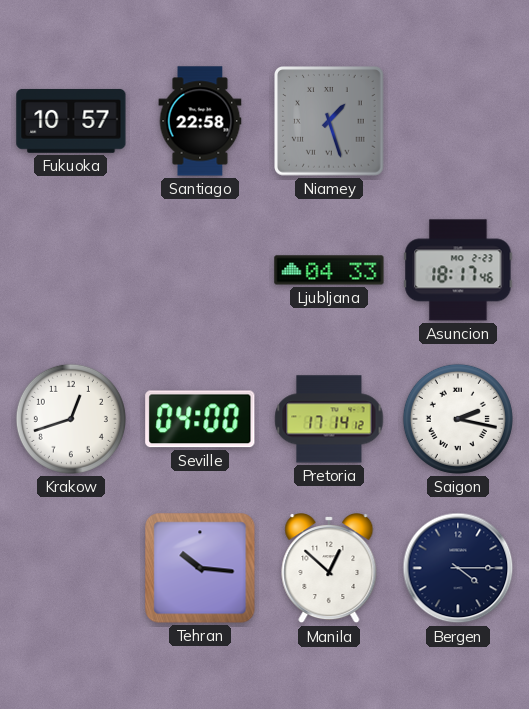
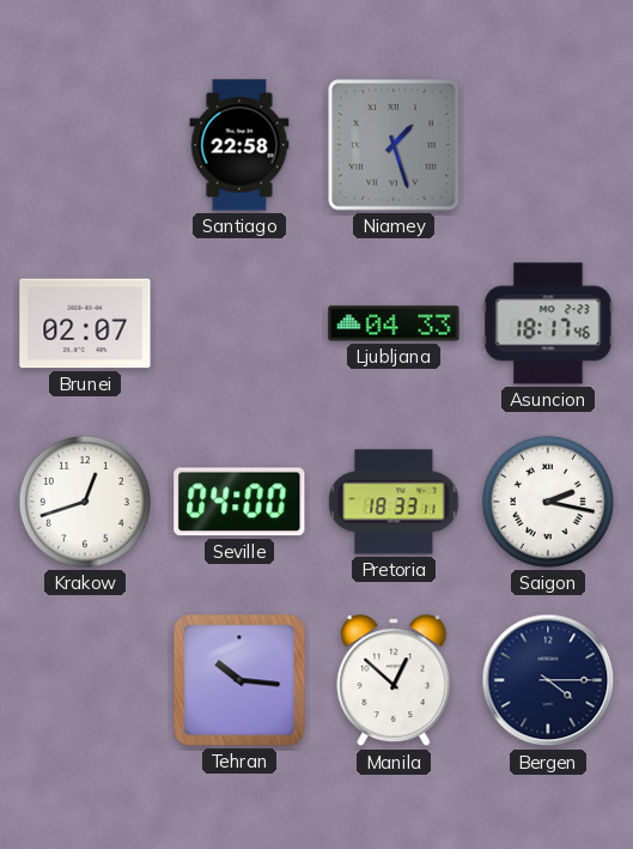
Fukuoka: 10:57 -> none (71, 121)
Brunei: none -> 02:07 (85, 323)
Pretoria: 17:14 -> 18:33 (394, 502)
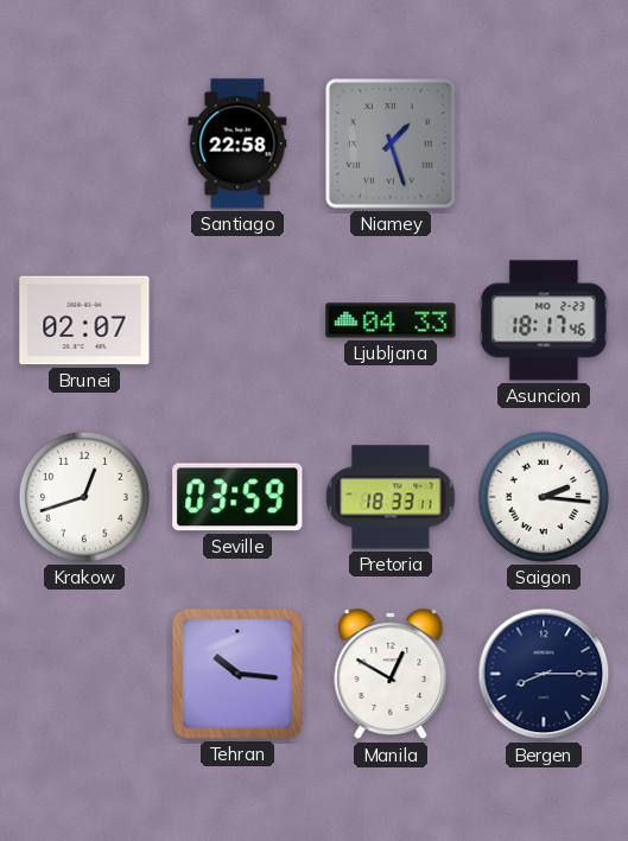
Seville: 04:00 -> 03:59 (237, 497)
Saigon: 2:17 -> 2:16 (544, 497)
Manila: 12:52 -> 12:50 (391, 675)
Bergen: 4:15 -> 8:15 (544, 674)
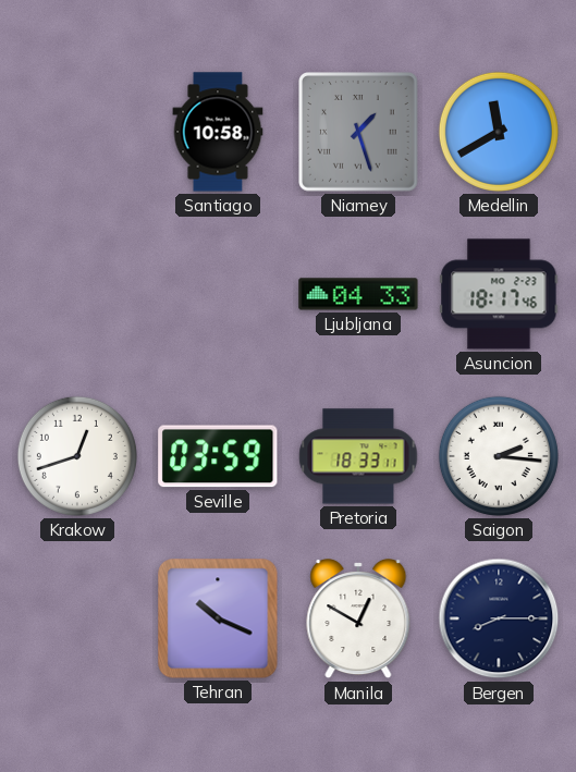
Santiago: 22:58 -> 10:58 (218, 132)
Medellin: none -> 11:40 (499, 132)
Brunei: 02:07 -> none (84, 320)
Tehran: 10:16 -> 10:19 (218, 618)
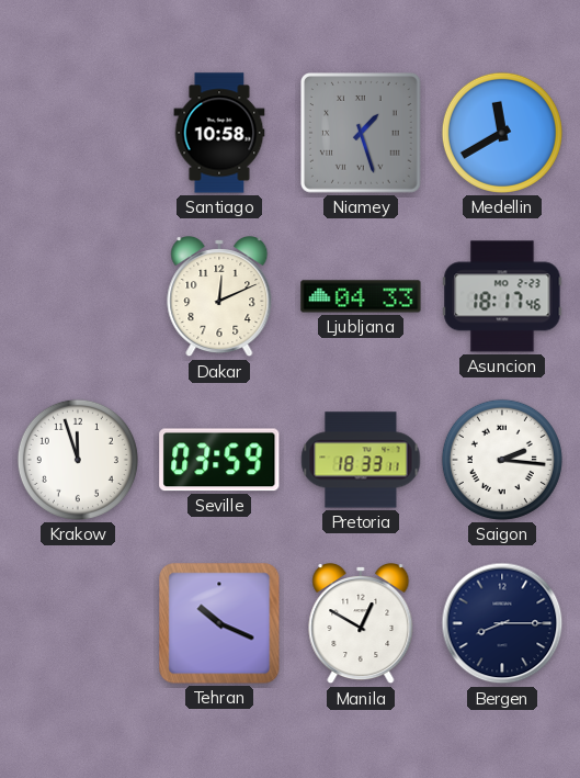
Dakar: none -> 12:11 (219, 297)
Krakow: 12:42 -> 11:57 (78, 460)
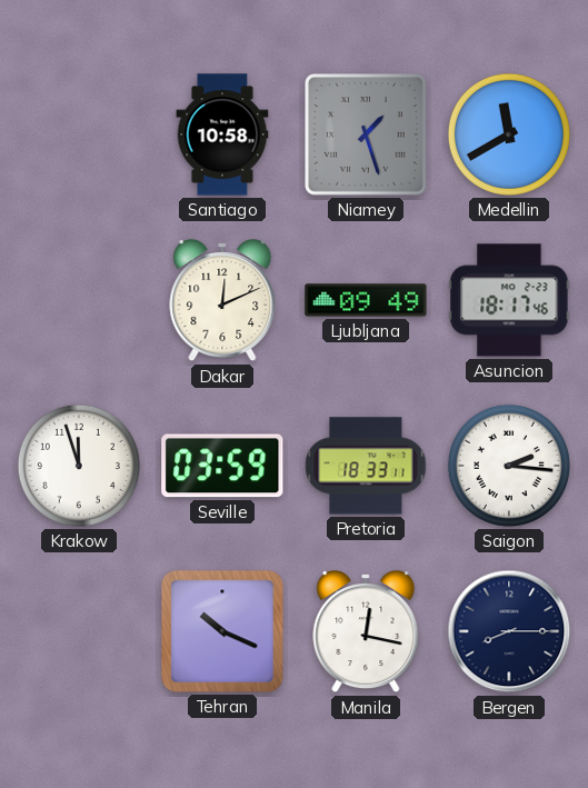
Ljubljana: 04:33 -> 09:49 (366, 300)
Manila: 12:50 -> 12:17 (366, 632)
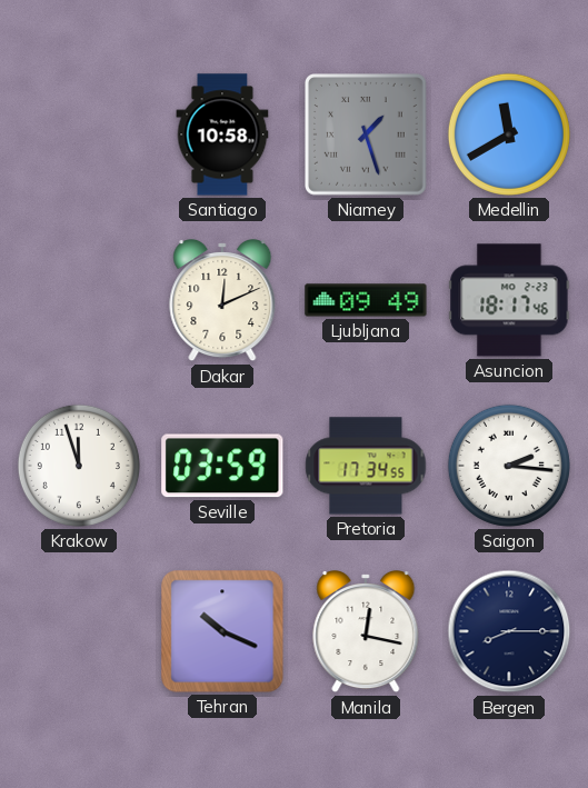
Pretoria: 18:33 -> 17:34 (366, 466)
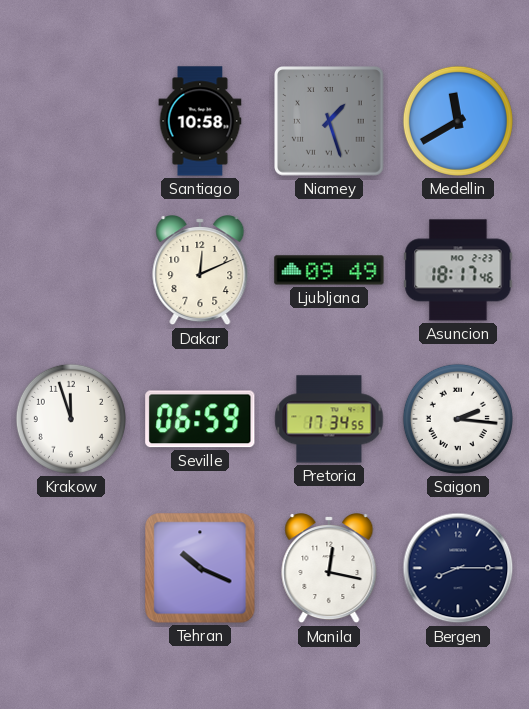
Seville: 03:59 -> 06:59 (200, 419)
